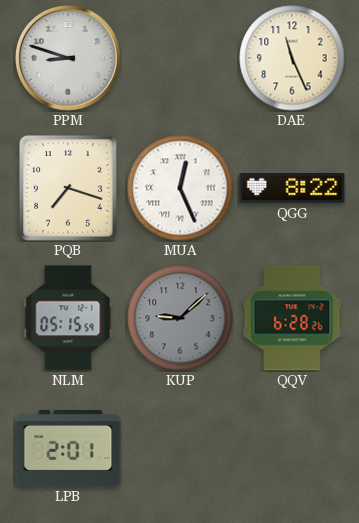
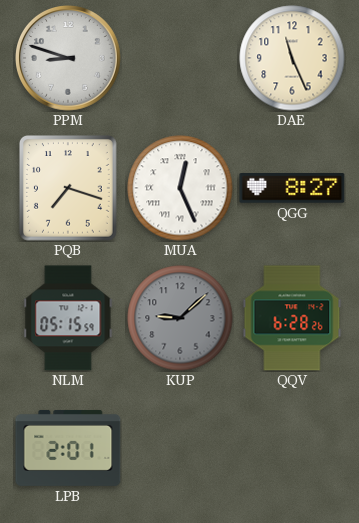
QGG: 8:22 -> 8:27 (292, 188)
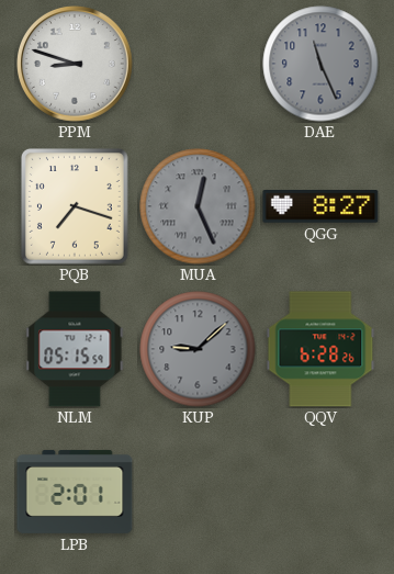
DAE dial: cream -> grey (320, 64)
MUA dial: white -> grey (198, 206)
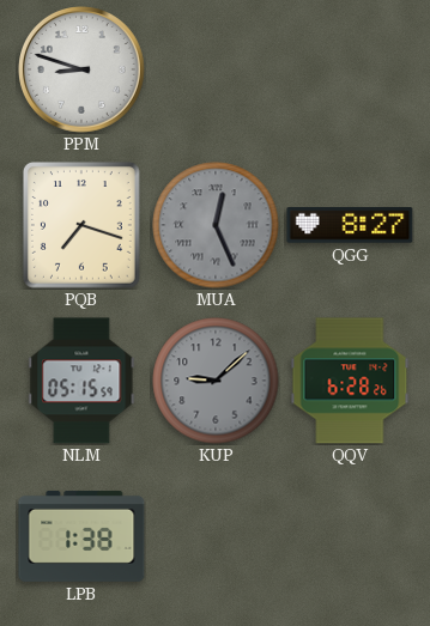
DAE: 11:26 -> none (320, 64)
LPB: 2:01 -> 1:38 (81, 536)
